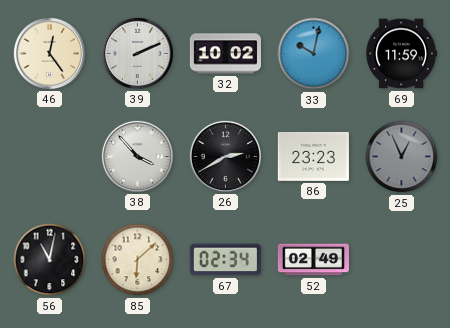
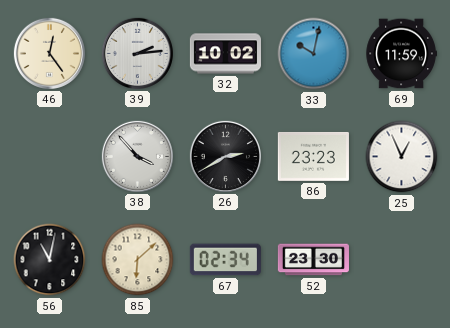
39: 2:11 -> 2:14 (137, 53)
25 dial: grey -> white (402, 157)
52: 02:49 -> 23:30 (313, 260)
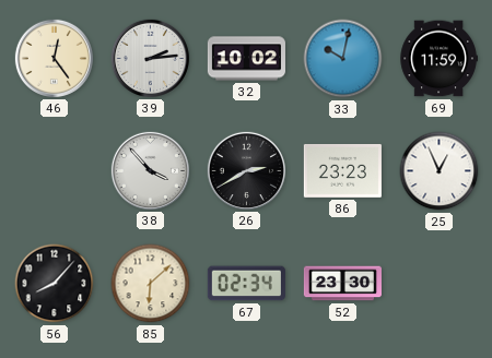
56: 11:02 -> 8:07 (55, 284)
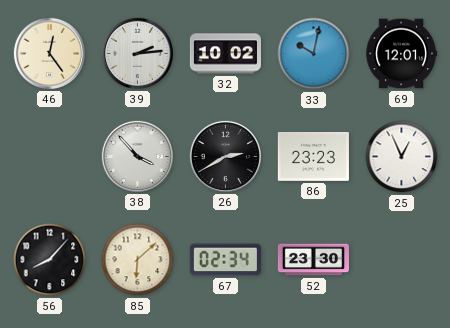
69: 11:59 -> 12:01 (401, 54)
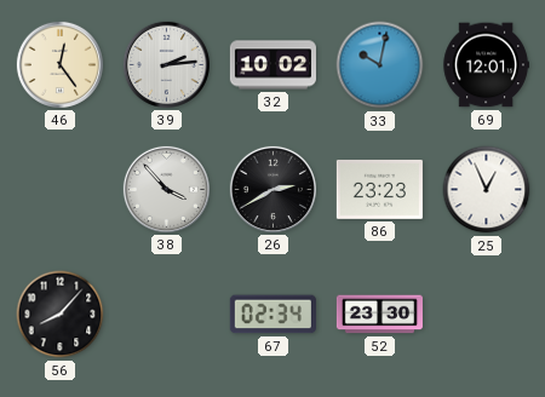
85: 6:08 -> none (138, 260)
